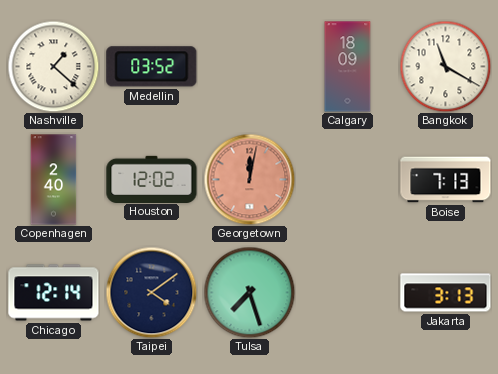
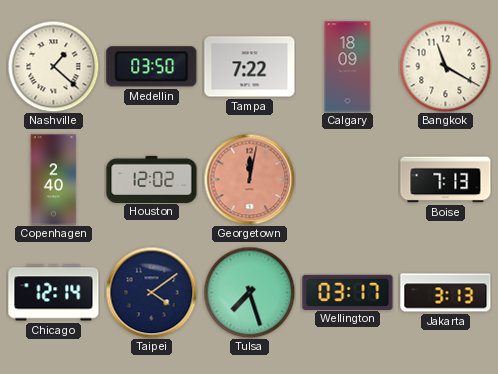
Medellin: 03:52 -> 03:50 (152, 67)
Tampa: none -> 7:22 (250, 67)
Wellington: none -> 03:17 (348, 292)
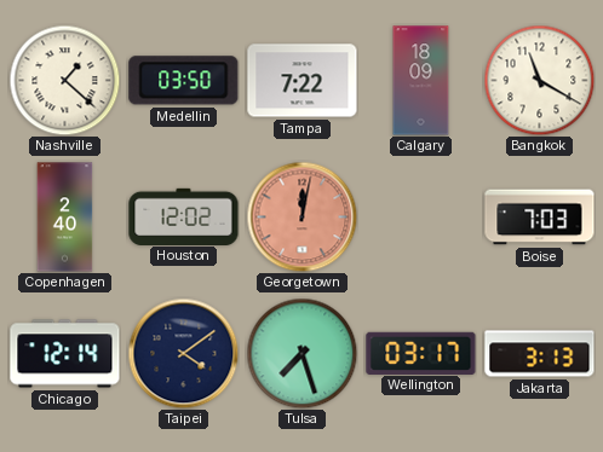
Boise: 7:13 -> 7:03 (540, 218)
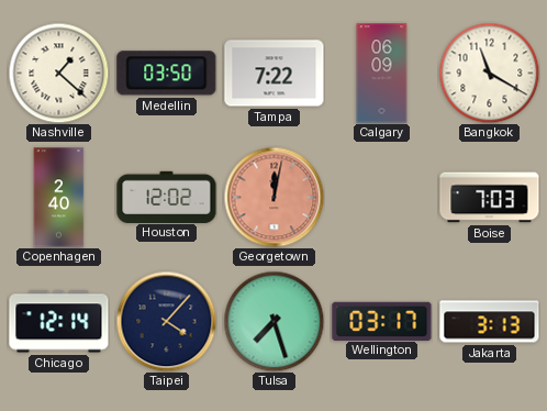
Calgary: 18:09 -> 06:09 (382, 74)
Taipei: 4:09 -> 4:07 (166, 321)
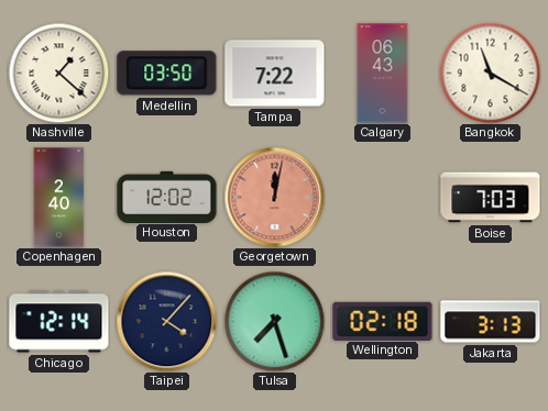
Calgary: 06:09 -> 06:43 (383, 74)
Wellington: 03:17 -> 02:18 (383, 321)
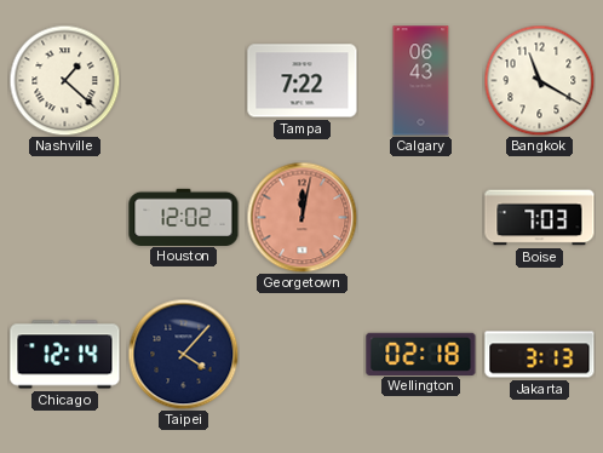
Medellin: 03:50 -> none (167, 74)
Copenhagen: 2:40 -> none (59, 198)
Tulsa: 7:27 -> none (274, 321)
